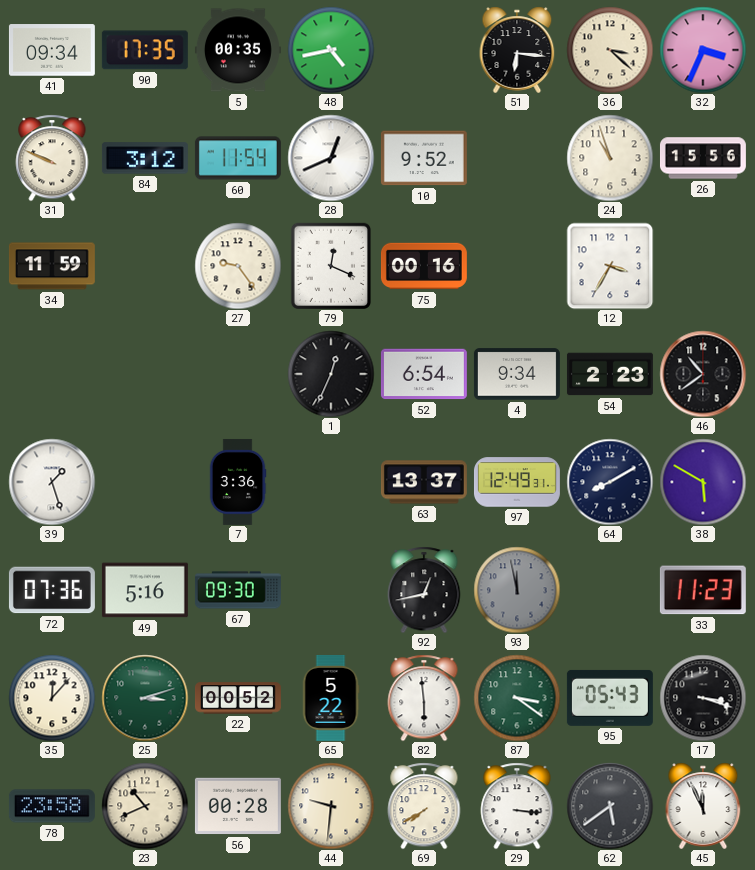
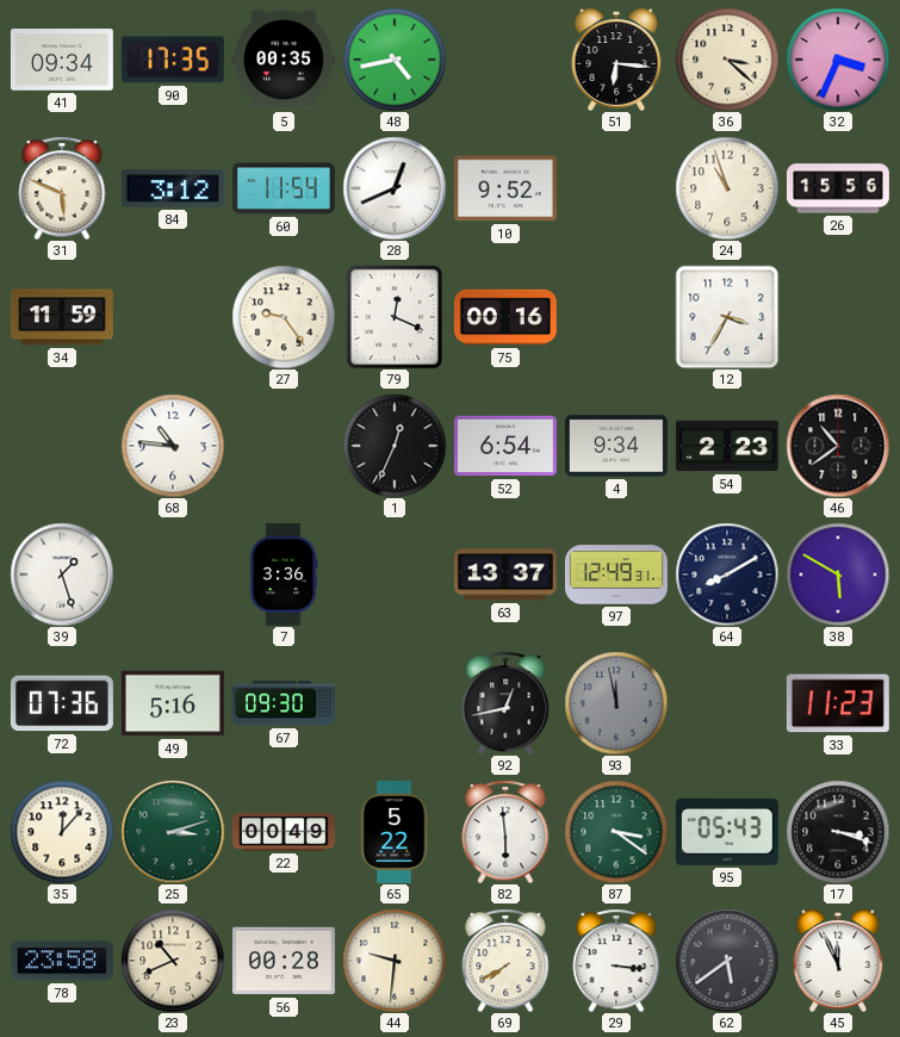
31: 9:49 -> 5:49 (62, 188)
68: none -> 10:46 (173, 446)
22: 00:52 -> 00:49 (284, 832)
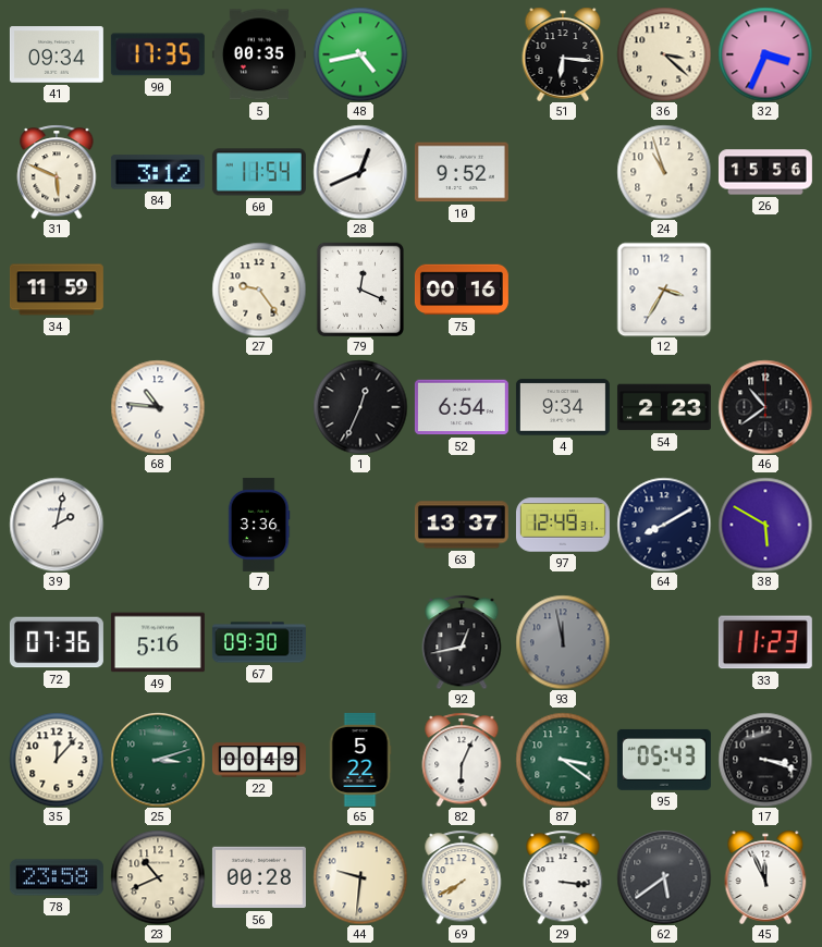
39: 1:27 -> 2:02 (57, 525)
82: 5:59 -> 6:04 (462, 760)
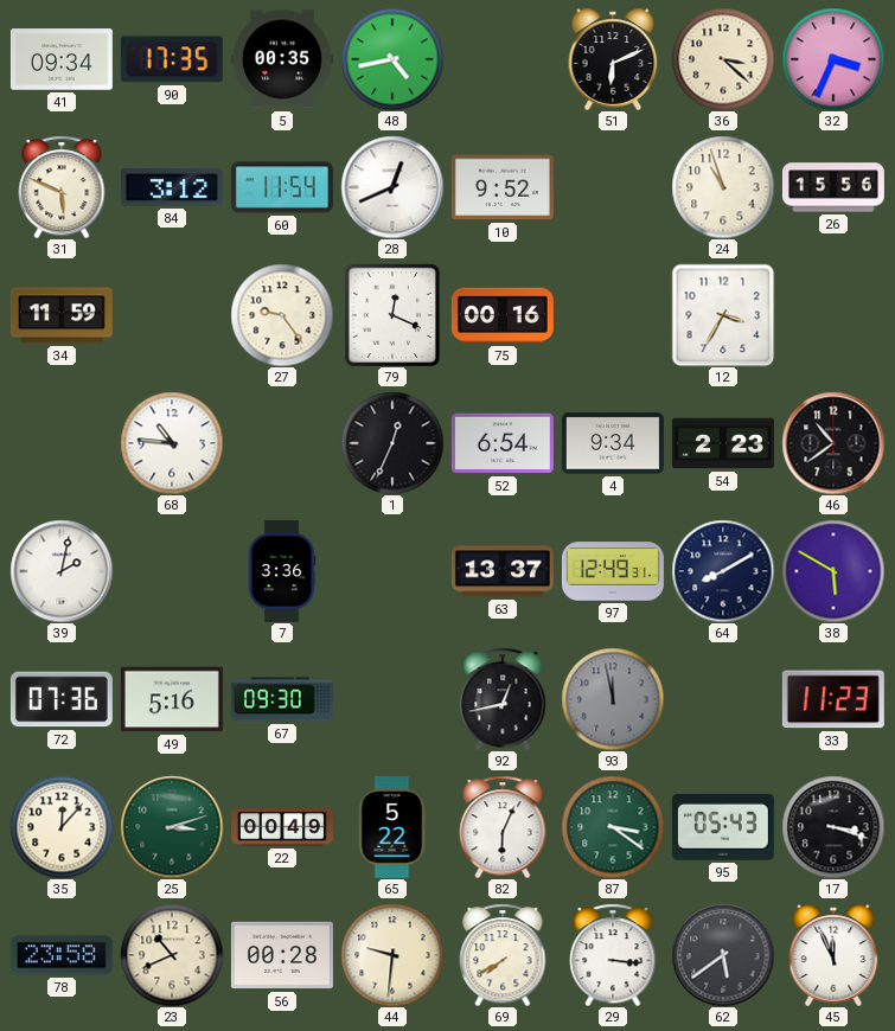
51: 6:16 -> 6:11 (613, 59)
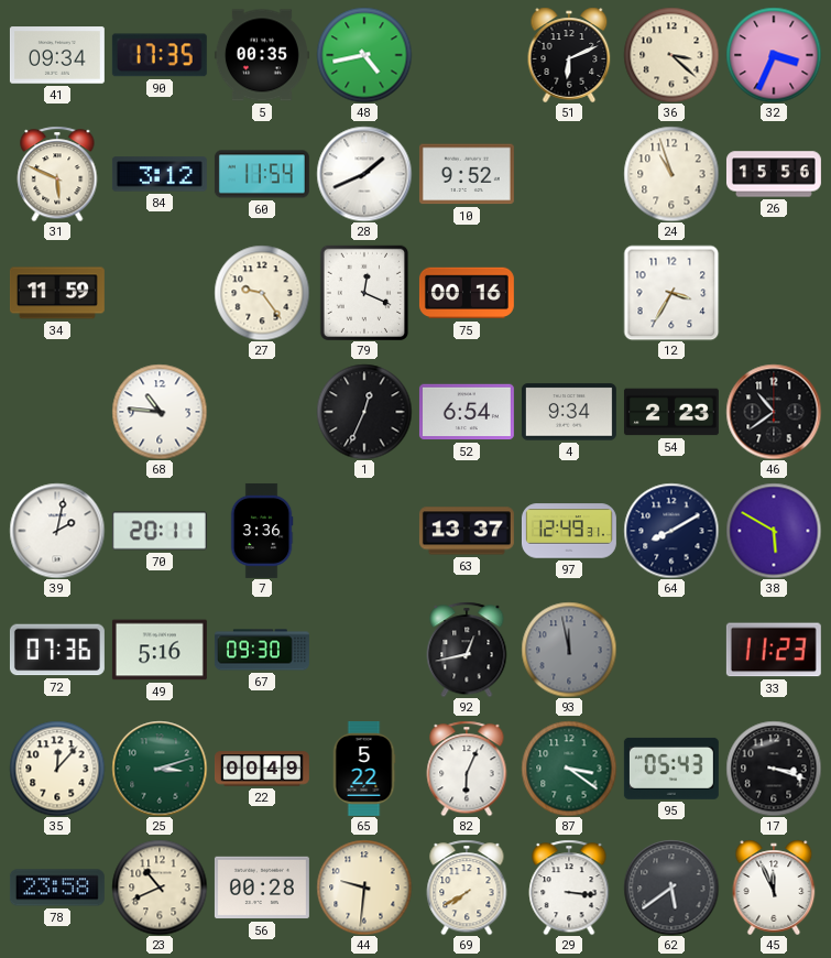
28: 12:41 -> 1:41 (364, 174)
70: none -> 20:11 (160, 531)
